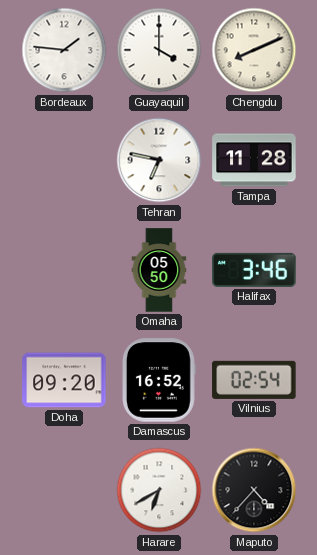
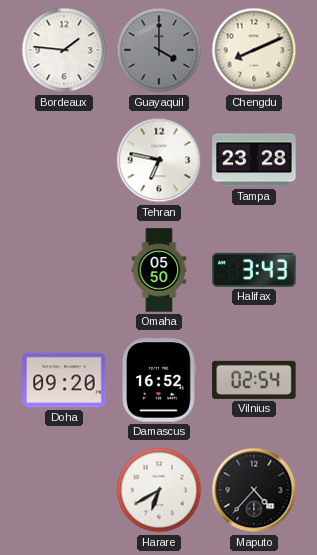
Guayaquil dial: white -> grey (159, 50)
Tampa: 11:28 -> 23:28 (254, 160)
Halifax: 3:46 -> 3:43 (254, 270)
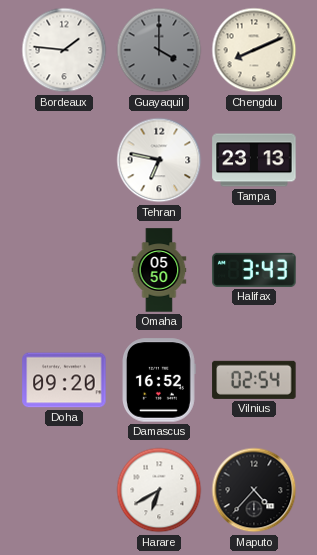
Tampa: 23:28 -> 23:13 (254, 160)
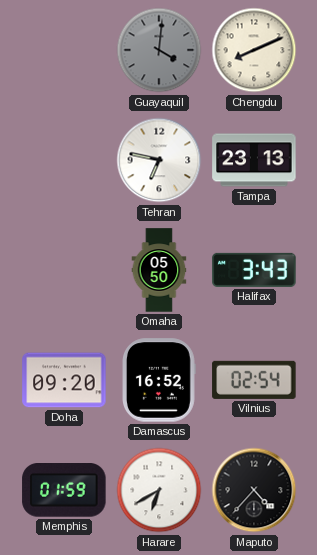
Bordeaux: 1:46 -> none (64, 50)
Guayaquil: 4:00 -> 4:01 (159, 50)
Memphis: none -> 01:59 (64, 490)
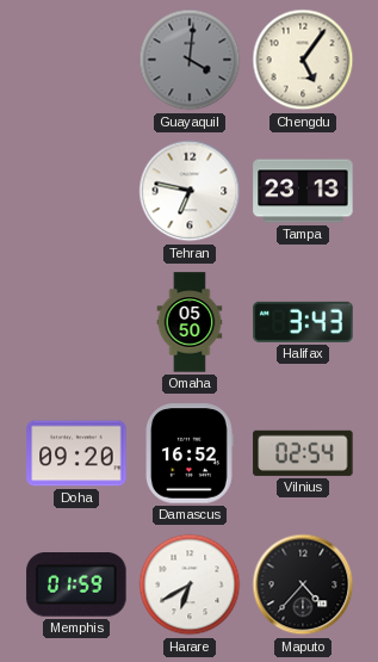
Chengdu: 8:11 -> 5:06 (303, 60)
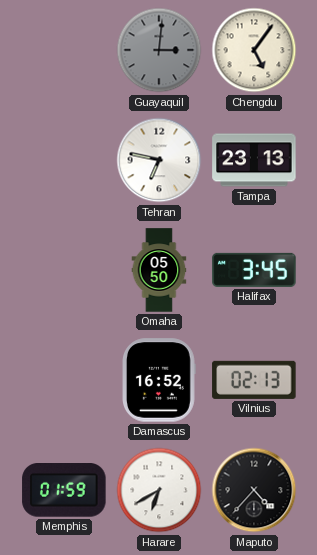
Guayaquil: 4:01 -> 3:01 (159, 50)
Halifax: 3:43 -> 3:45 (254, 270)
Doha: 09:20 -> none (76, 453)
Vilnius: 02:54 -> 02:13 (254, 380)
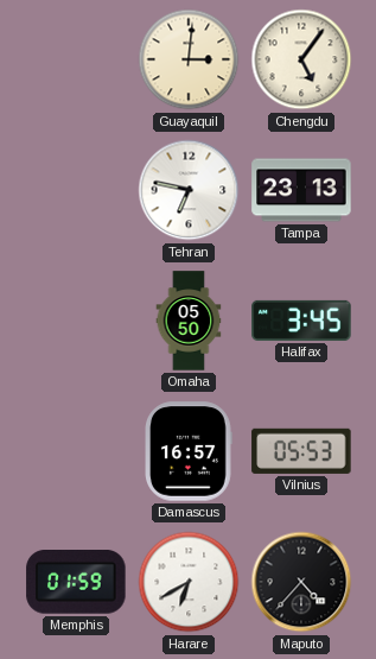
Guayaquil dial: grey -> cream (189, 59)
Damascus: 16:52 -> 16:57 (189, 451)
Vilnius: 02:13 -> 05:53 (301, 451)
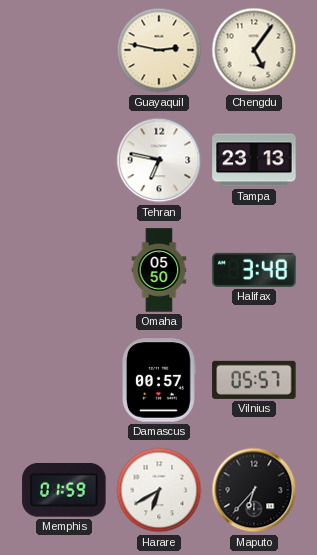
Guayaquil: 3:01 -> 2:47 (159, 50)
Halifax: 3:45 -> 3:48 (254, 270)
Damascus: 16:57 -> 00:57 (159, 380)
Vilnius: 05:53 -> 05:57 (254, 380)
Maputo: 4:37 -> 6:37 (254, 490)
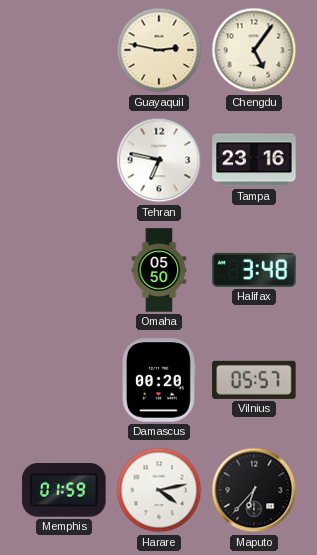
Tampa: 23:13 -> 23:16 (254, 160)
Damascus: 00:57 -> 00:20 (159, 380)
Harare: 6:40 -> 4:13 (159, 490)
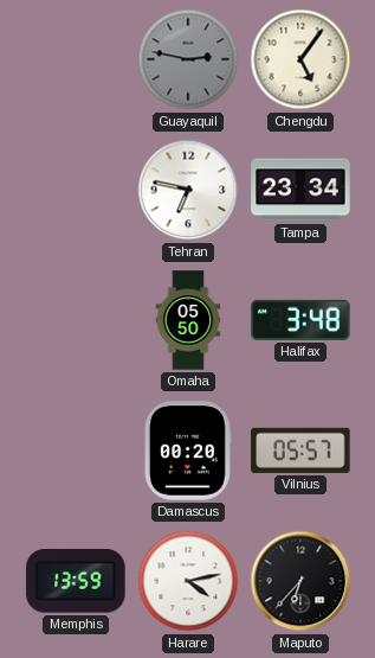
Guayaquil dial: cream -> grey (188, 59)
Tampa: 23:16 -> 23:34 (300, 190)
Memphis: 01:59 -> 13:59 (76, 581)
